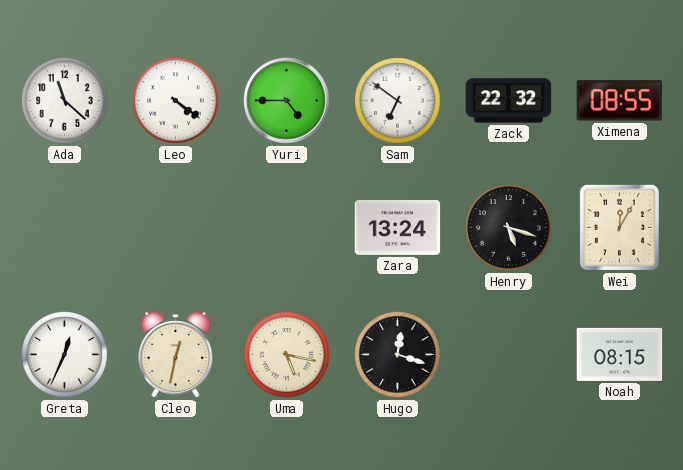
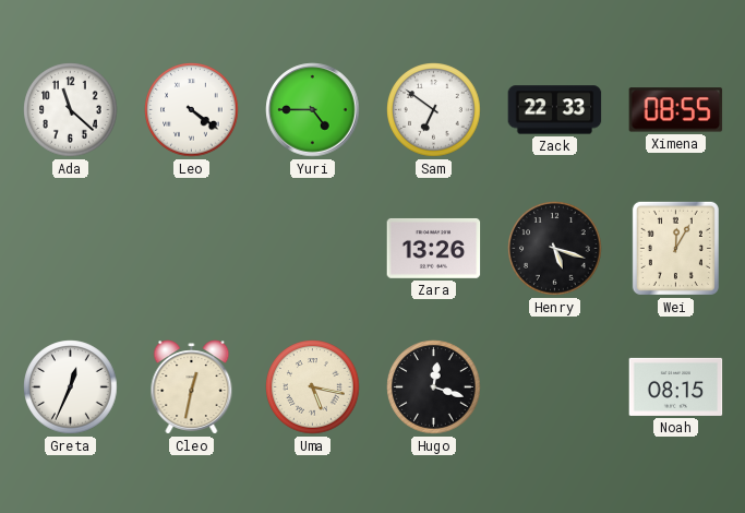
Zack: 22:32 -> 22:33 (555, 110)
Zara: 13:24 -> 13:26 (434, 248)
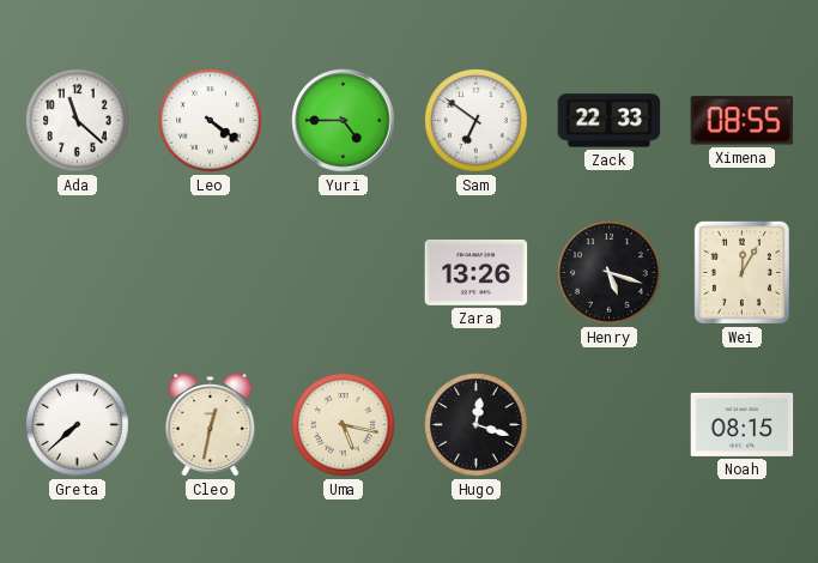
Greta: 12:34 -> 7:38 (78, 425)
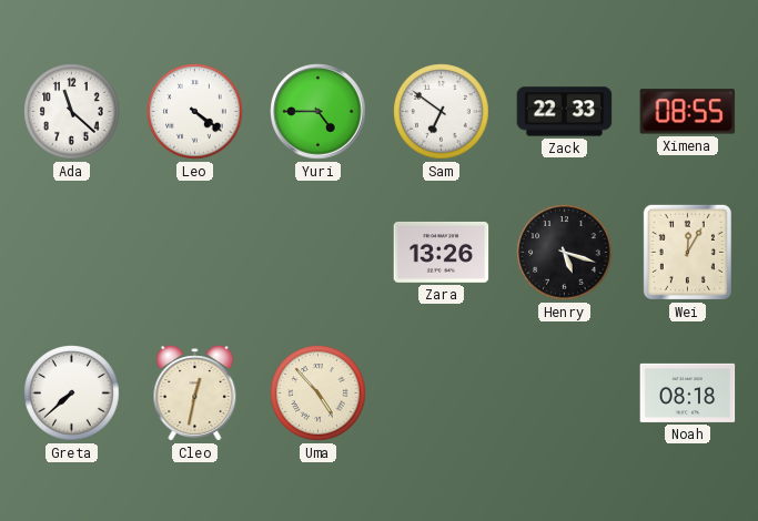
Uma: 5:17 -> 4:53 (319, 394)
Hugo: 12:18 -> none (477, 425)
Noah: 08:15 -> 08:18 (688, 392)
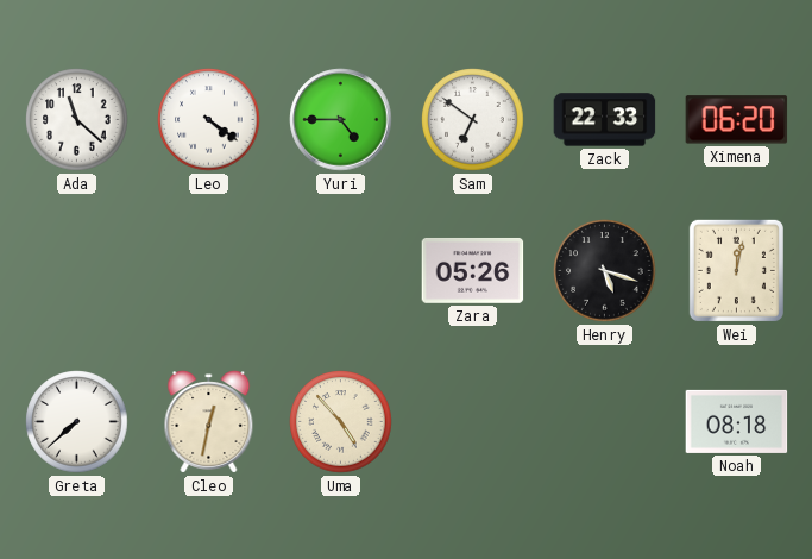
Ximena: 08:55 -> 06:20 (737, 120)
Zara: 13:26 -> 05:26 (473, 270)
Wei: 12:05 -> 12:02 (736, 270)
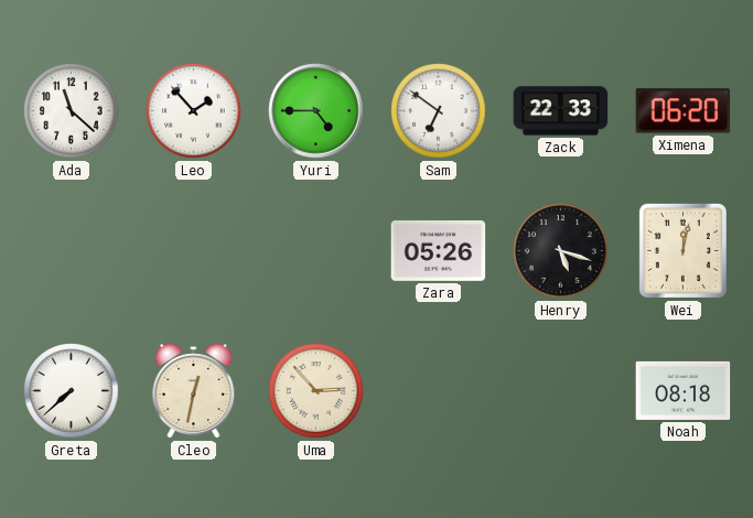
Leo: 4:21 -> 1:53 (194, 111)
Uma: 4:53 -> 2:53 (316, 391)
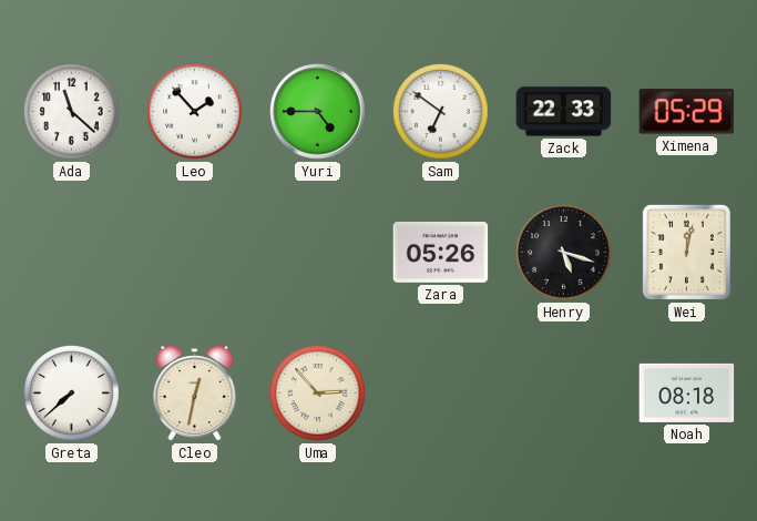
Ximena: 06:20 -> 05:29 (687, 112)
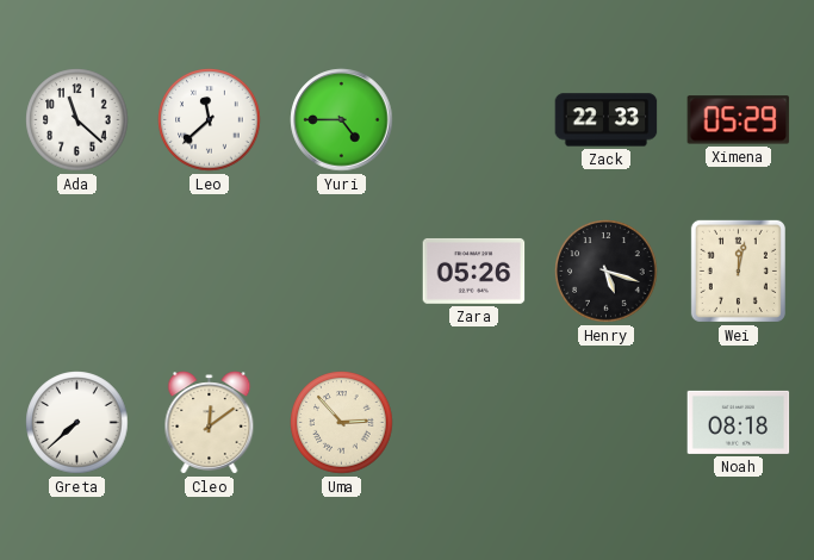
Leo: 1:53 -> 11:38 (210, 120)
Sam: 6:51 -> none (441, 112)
Cleo: 12:32 -> 12:09 (210, 423)
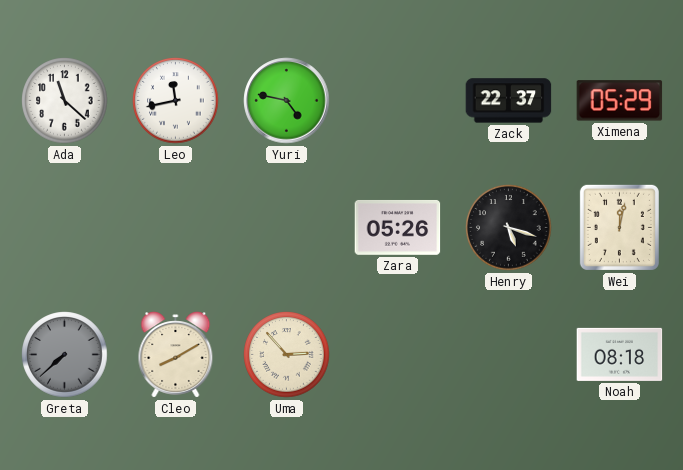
Leo: 11:38 -> 11:43 (176, 101)
Yuri: 4:45 -> 4:47 (287, 101)
Zack: 22:33 -> 22:37 (509, 101)
Greta dial: white -> grey (65, 355)
Cleo: 12:09 -> 8:10 (176, 355)
